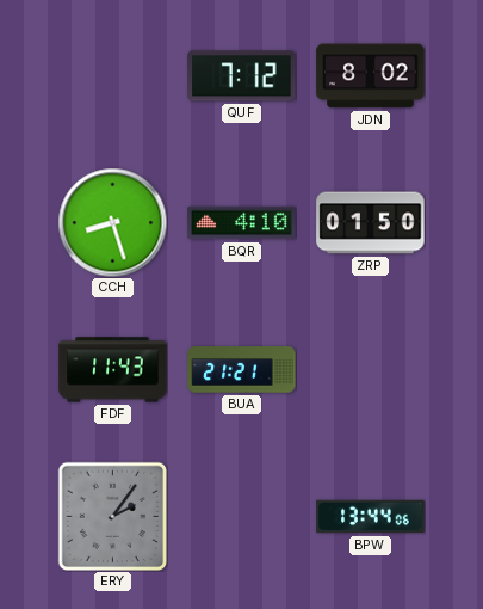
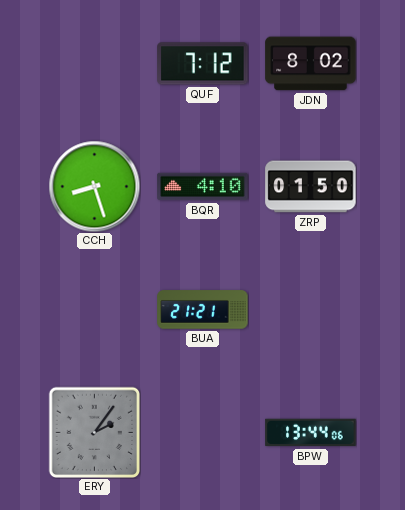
FDF: 11:43 -> none (113, 370)
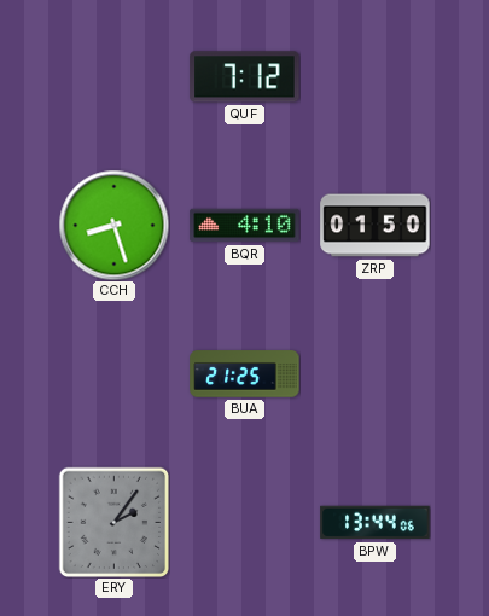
JDN: 8:02 -> none (311, 64)
BUA: 21:21 -> 21:25 (245, 374)
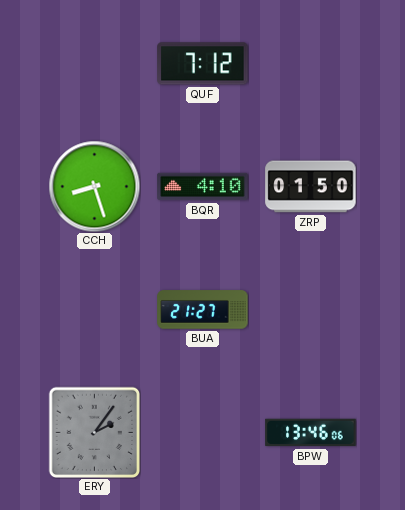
BUA: 21:25 -> 21:27 (203, 310)
BPW: 13:44 -> 13:46 (311, 433)
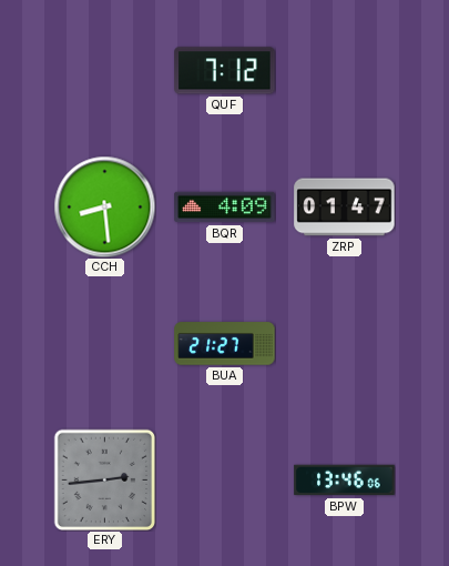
CCH: 8:27 -> 8:29 (104, 206)
BQR: 4:10 -> 4:09 (225, 208)
ZRP: 01:50 -> 01:47 (345, 208)
ERY: 2:06 -> 2:44 (104, 479)
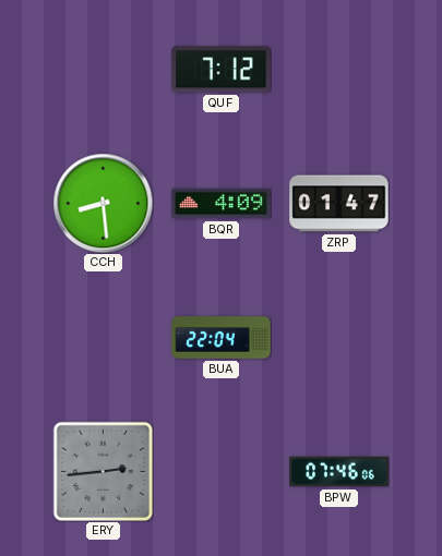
BUA: 21:27 -> 22:04 (222, 338)
BPW: 13:46 -> 07:46 (339, 472)
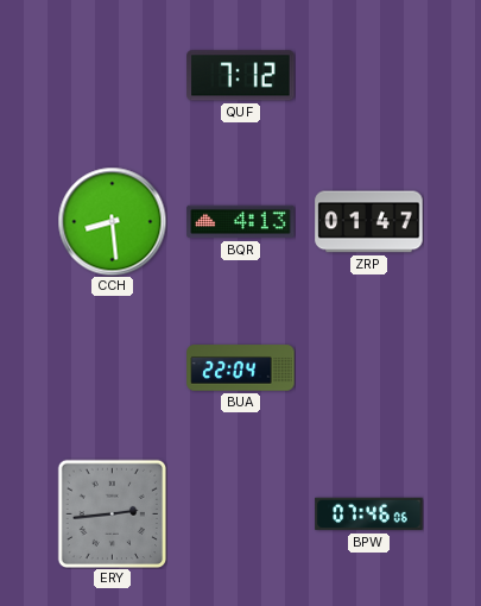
BQR: 4:09 -> 4:13 (241, 222)
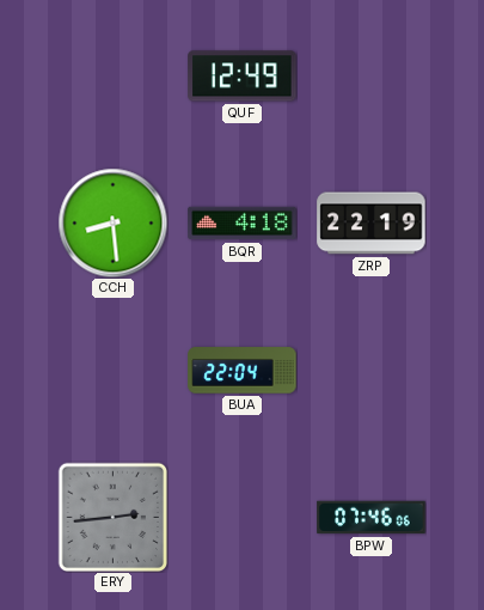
QUF: 7:12 -> 12:49 (243, 77)
BQR: 4:13 -> 4:18 (243, 224)
ZRP: 01:47 -> 22:19 (372, 224)
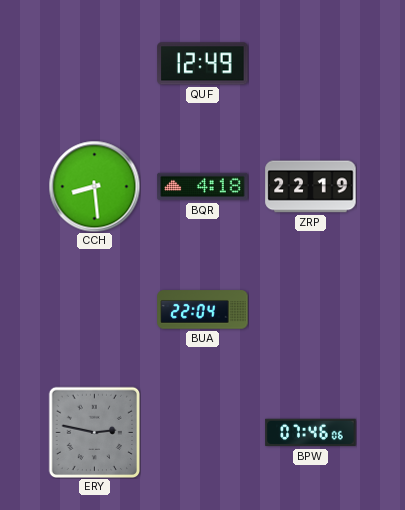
ERY: 2:44 -> 2:47 (94, 432)
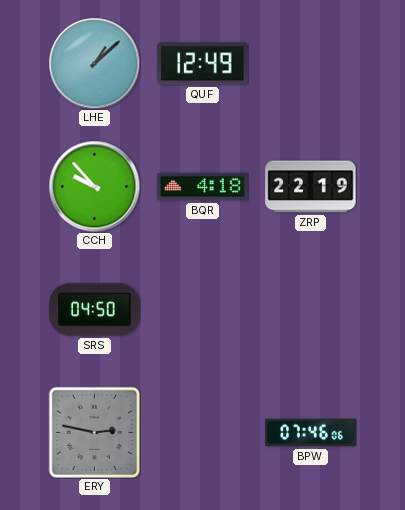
LHE: none -> 1:08 (94, 63)
CCH: 8:29 -> 9:53 (94, 186)
SRS: none -> 04:50 (95, 310)
BUA: 22:04 -> none (203, 310)
